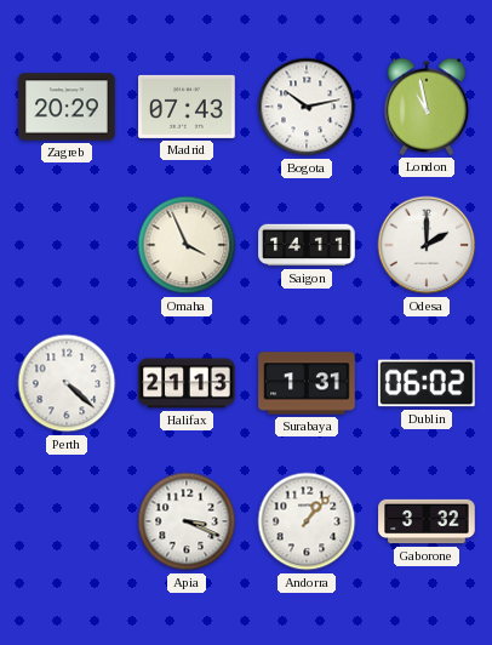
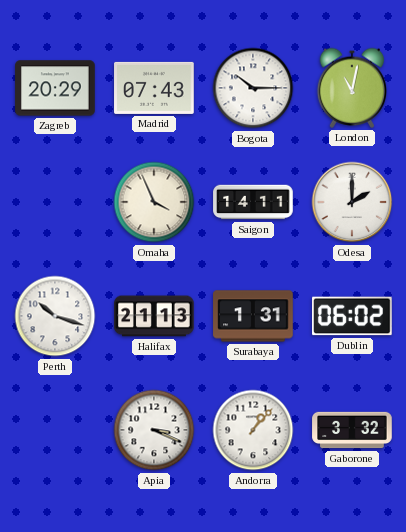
Bogota: 10:13 -> 10:15 (253, 88)
London: 10:58 -> 11:02 (352, 88)
Perth: 4:22 -> 10:18 (55, 316)
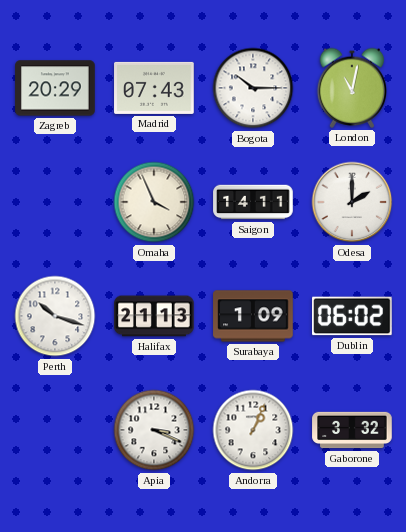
Surabaya: 1:31 -> 1:09 (253, 316)
Andorra: 1:07 -> 1:04 (253, 430)
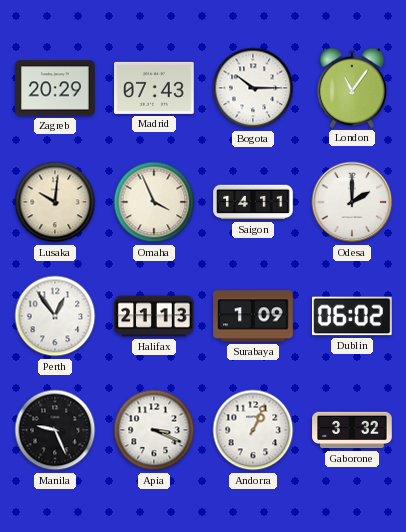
London: 11:02 -> 11:06 (352, 88)
Lusaka: none -> 10:01 (55, 202)
Perth: 10:18 -> 12:54 (55, 316)
Manila: none -> 9:26 (55, 430)
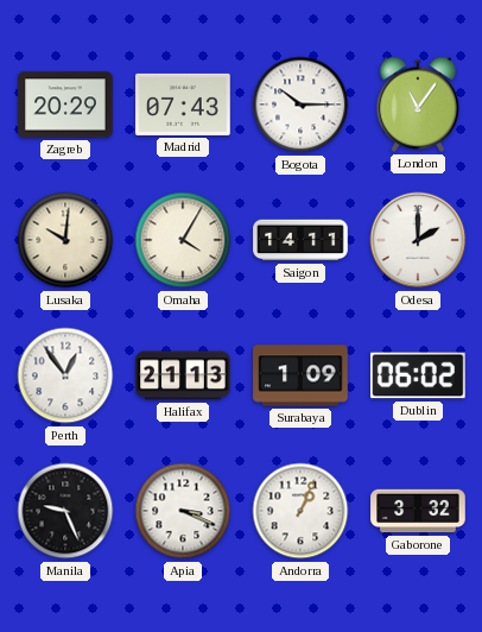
Omaha: 3:56 -> 4:05 (183, 240)
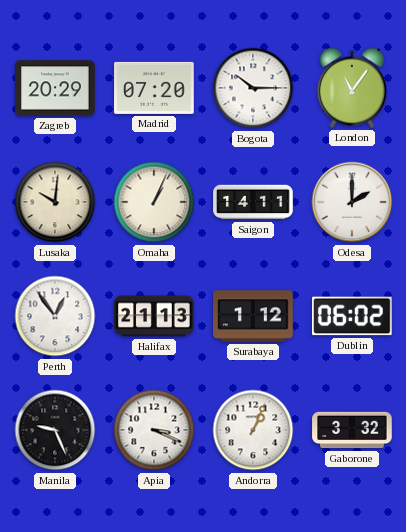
Madrid: 07:43 -> 07:20 (154, 88)
Omaha: 4:05 -> 1:04 (154, 202)
Surabaya: 1:09 -> 1:12 (253, 316)
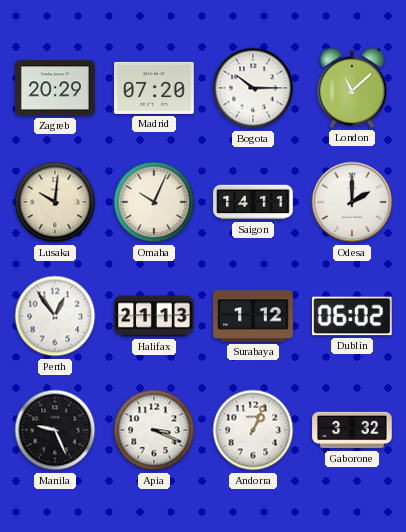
London: 11:06 -> 11:08 (352, 88)
Omaha: 1:04 -> 10:04 (154, 202)
